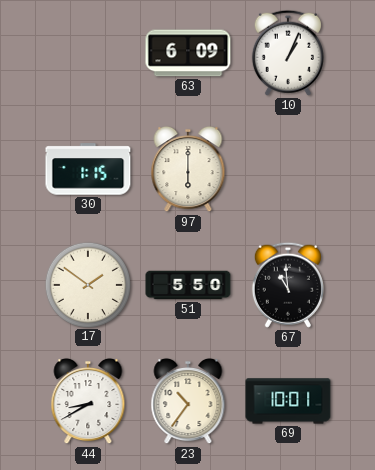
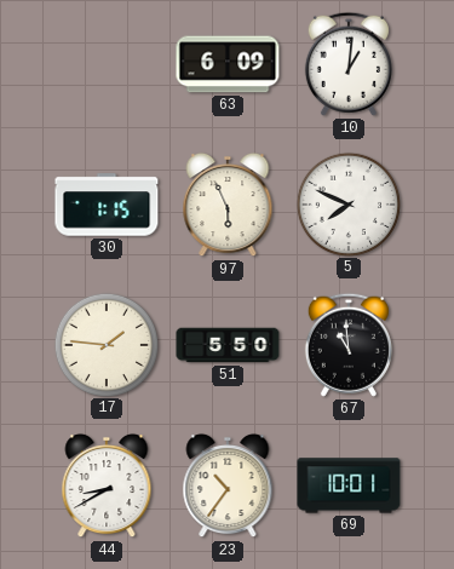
10: 1:04 -> 1:01 (349, 64)
97: 6:00 -> 5:56 (228, 205)
5: none -> 7:49 (347, 203)
17: 1:51 -> 1:46 (105, 344)
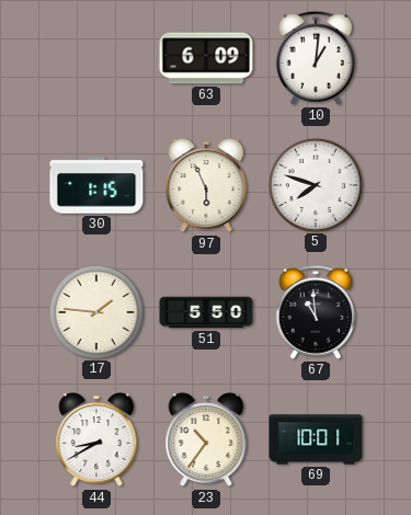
5: 7:49 -> 7:48 (315, 184)
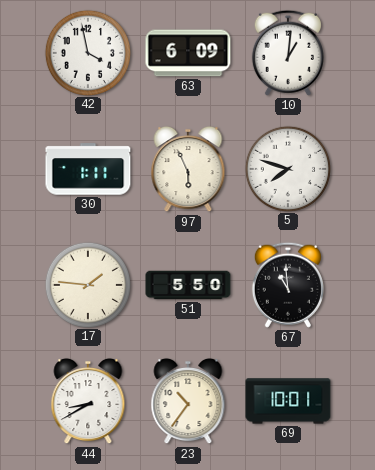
42: none -> 3:58 (87, 52)
30: 1:15 -> 1:11 (88, 169)
